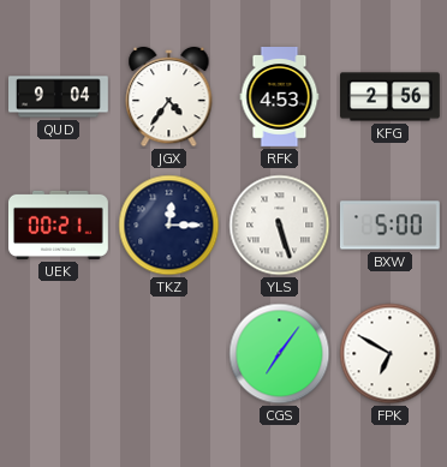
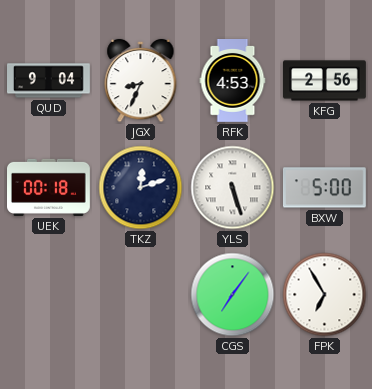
JGX: 4:36 -> 8:34 (141, 81)
UEK: 00:21 -> 00:18 (49, 187)
TKZ: 12:15 -> 12:12 (141, 188)
FPK: 6:50 -> 6:55 (325, 295)
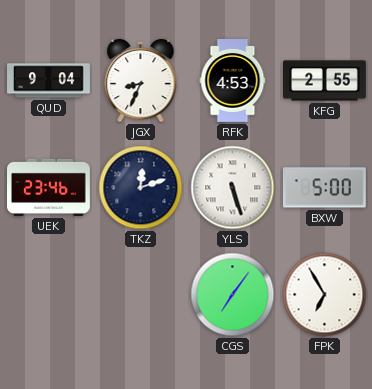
KFG: 2:56 -> 2:55 (325, 81)
UEK: 00:18 -> 23:46 (49, 187)
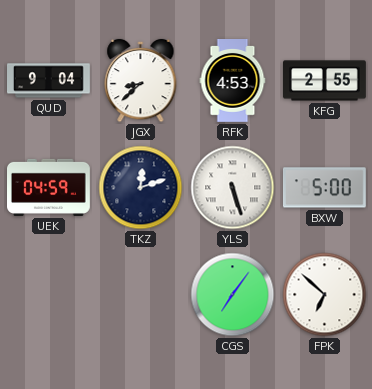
JGX: 8:34 -> 8:38 (141, 81)
UEK: 23:46 -> 04:59 (49, 187)
FPK: 6:55 -> 6:52 (325, 295)
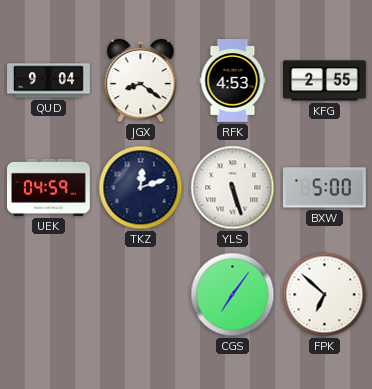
JGX: 8:38 -> 8:21 (141, 81)
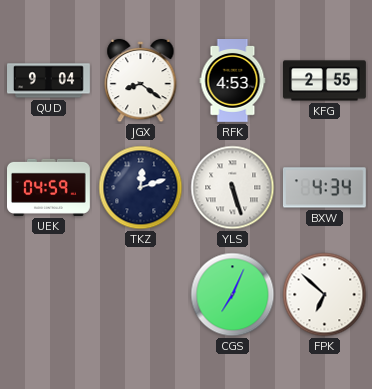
BXW: 5:00 -> 4:34 (324, 188)
CGS: 7:06 -> 7:04 (233, 295)
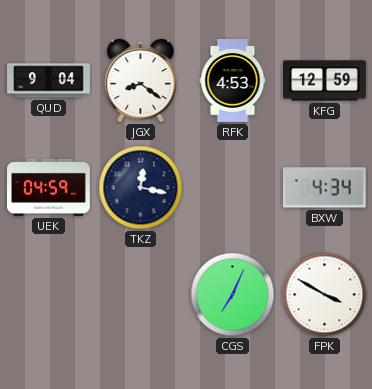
KFG: 2:55 -> 12:59 (325, 81)
TKZ: 12:12 -> 12:17 (141, 188)
YLS: 5:27 -> none (233, 188)
FPK: 6:52 -> 3:50 (325, 295)
